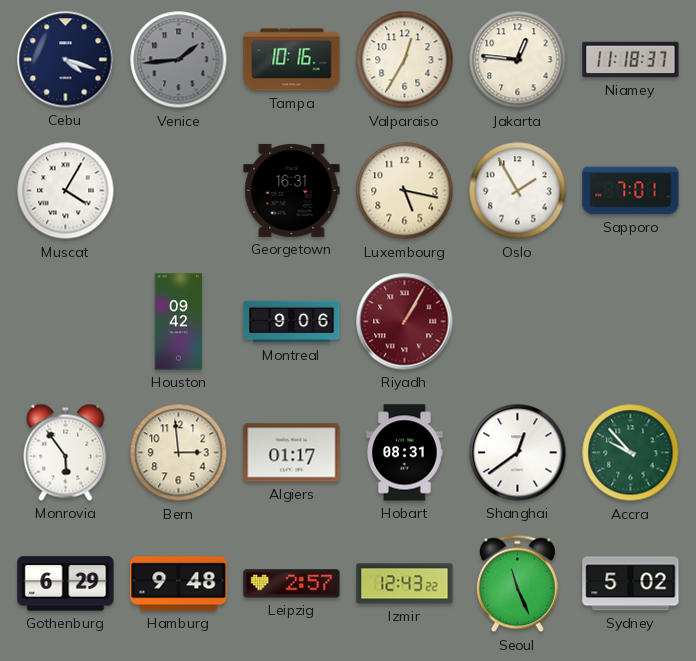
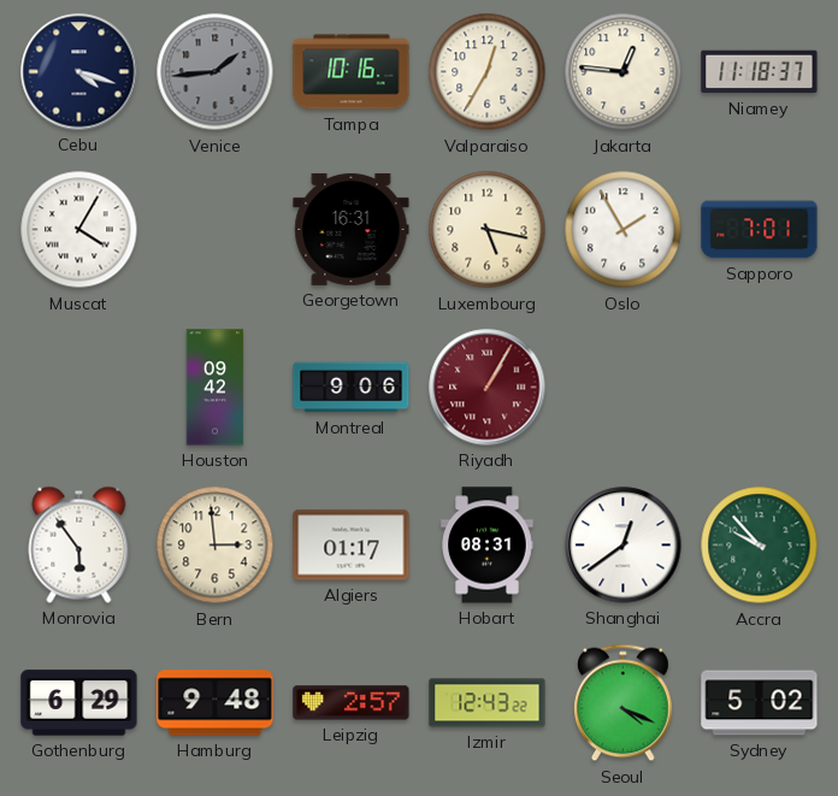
Seoul: 11:26 -> 4:19 (624, 703)
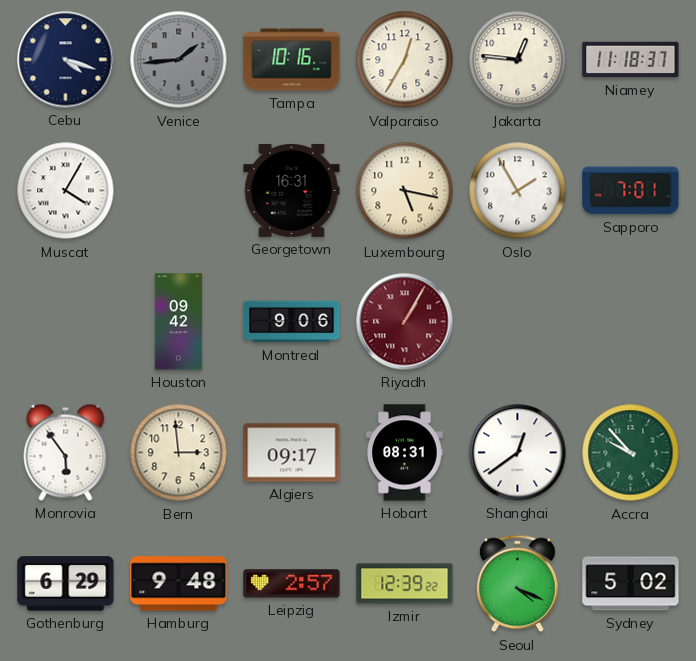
Algiers: 01:17 -> 09:17 (292, 453)
Izmir: 12:43 -> 12:39 (405, 584)
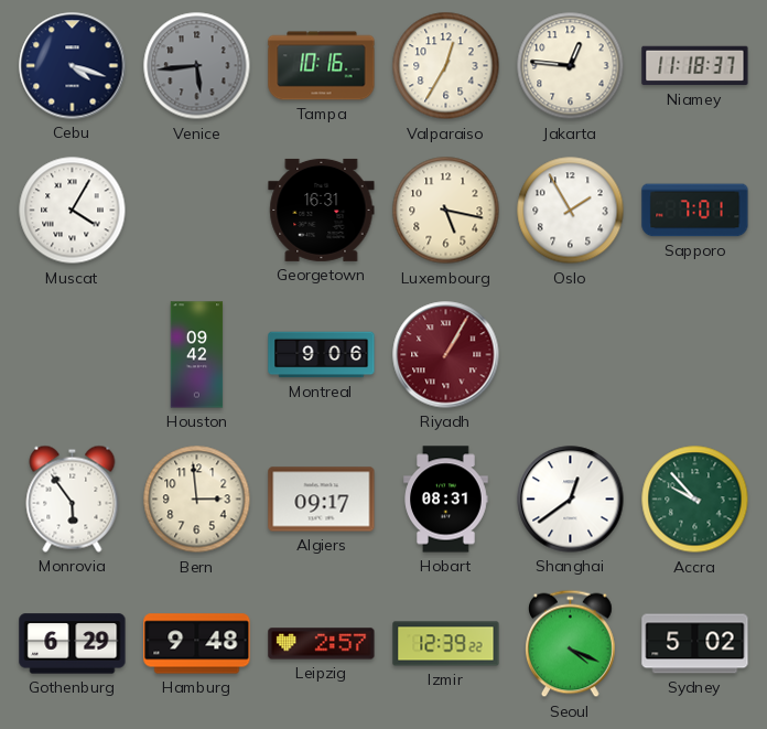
Venice: 1:44 -> 5:44 (197, 66)
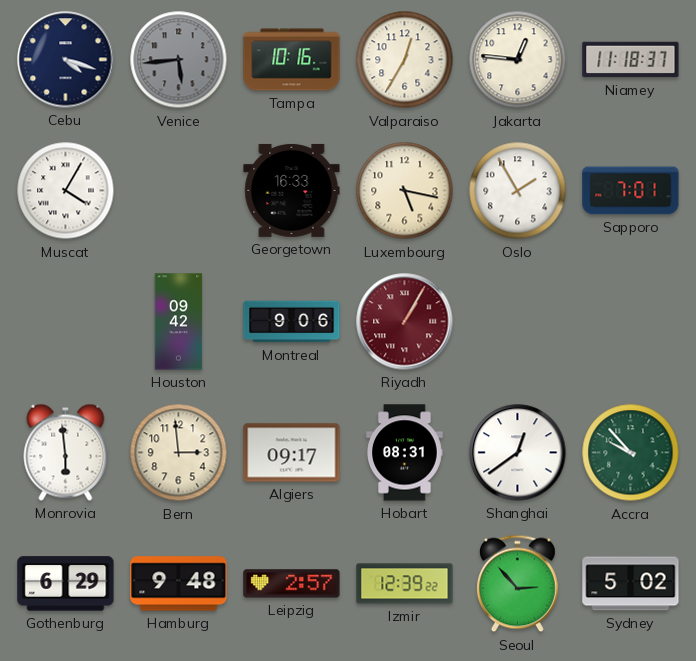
Georgetown: 16:31 -> 16:33 (292, 190)
Monrovia: 5:54 -> 5:59 (66, 452)
Seoul: 4:19 -> 2:53 (518, 584)
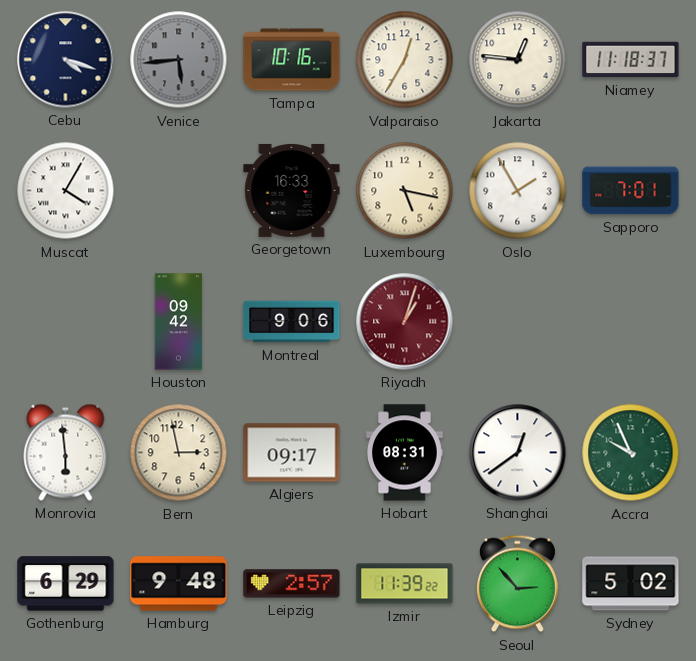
Riyadh: 1:05 -> 1:03 (405, 322)
Bern: 2:59 -> 2:58 (179, 453)
Accra: 9:53 -> 9:56 (631, 453)
Izmir: 12:39 -> 11:39 (405, 584)
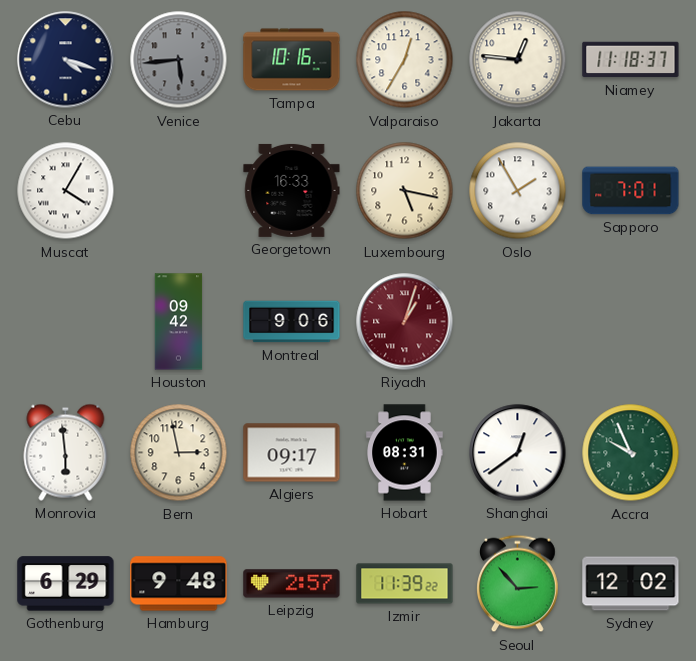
Sydney: 5:02 -> 12:02 (631, 584)
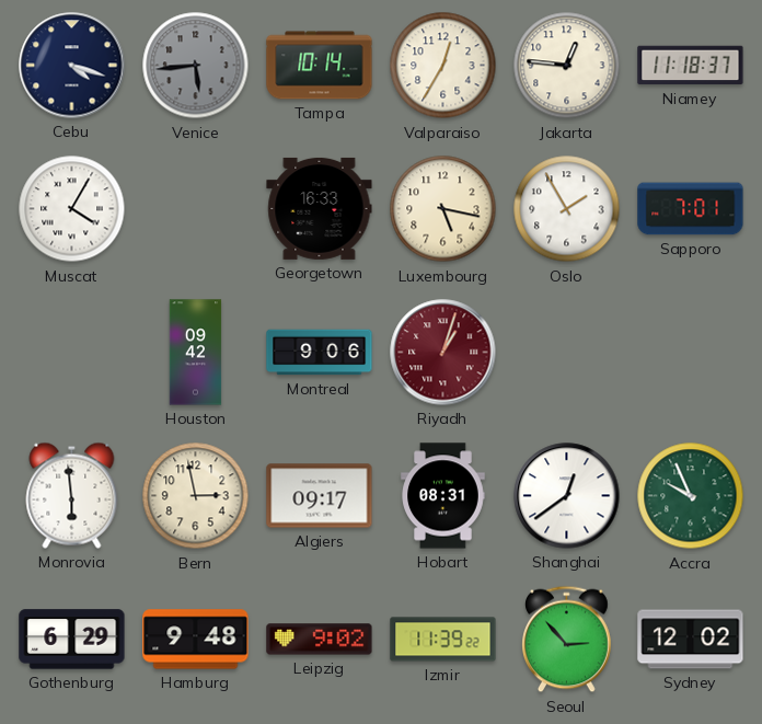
Tampa: 10:16 -> 10:14 (320, 66)
Leipzig: 2:57 -> 9:02 (320, 640)
